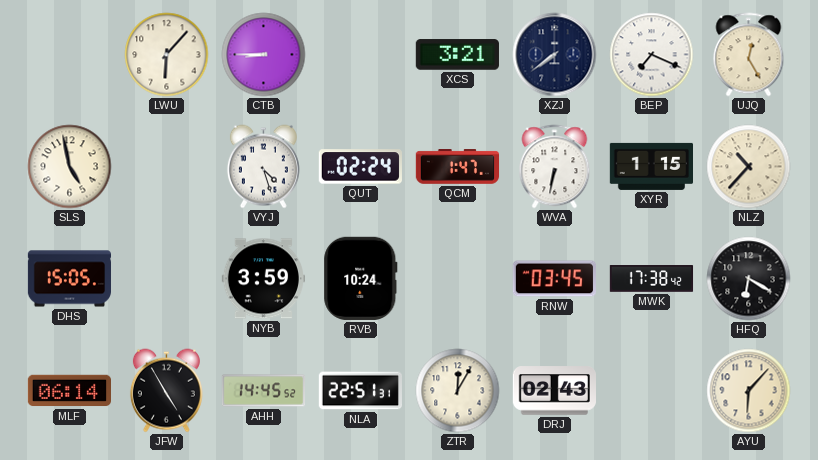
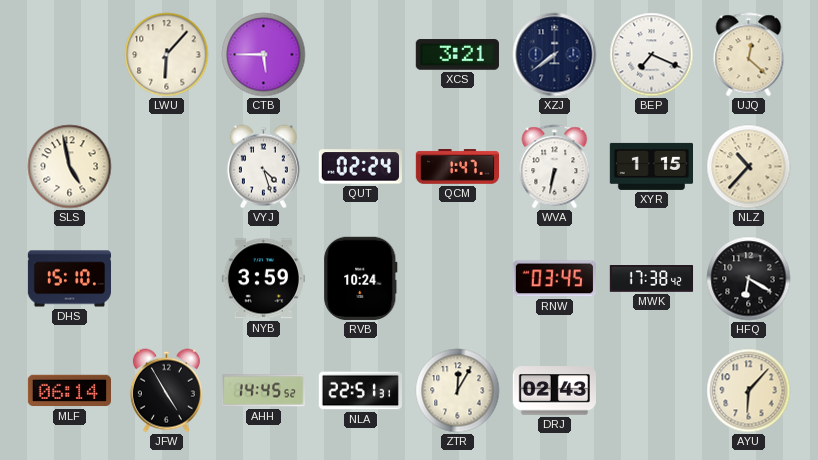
CTB: 8:45 -> 5:45 (264, 55)
UJQ: 12:25 -> 12:22 (749, 55)
DHS: 15:05 -> 15:10 (70, 279)
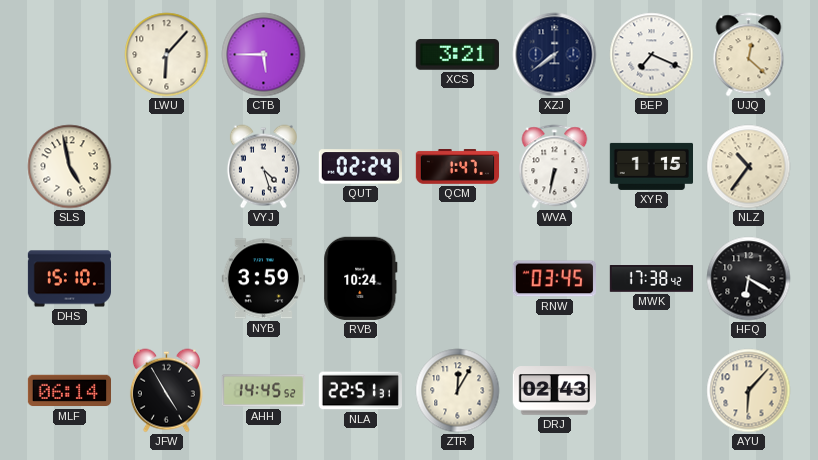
NLZ: 10:37 -> 10:36 (749, 167)
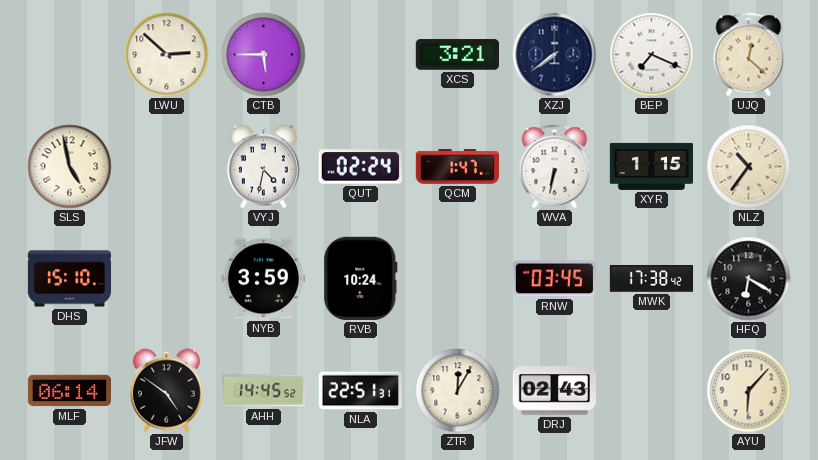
LWU: 6:07 -> 2:52 (167, 55)
VYJ: 4:27 -> 4:32 (263, 167)
JFW: 4:55 -> 4:51 (166, 391)
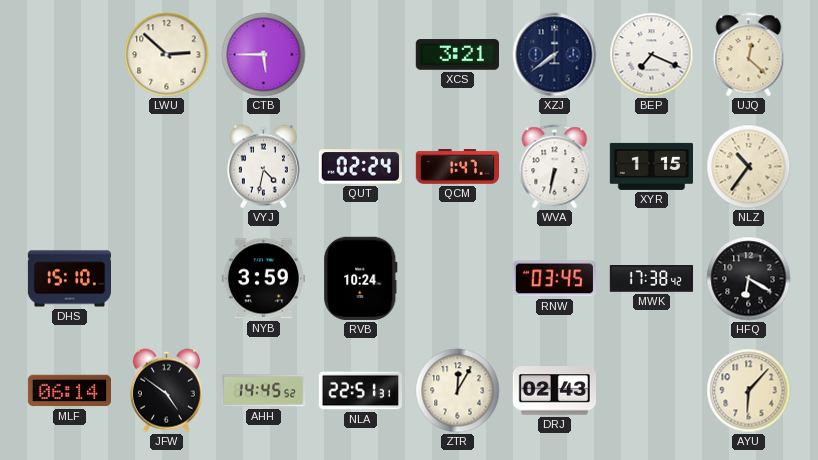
SLS: 4:58 -> none (70, 167)
